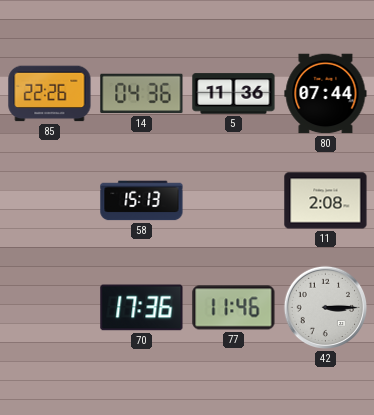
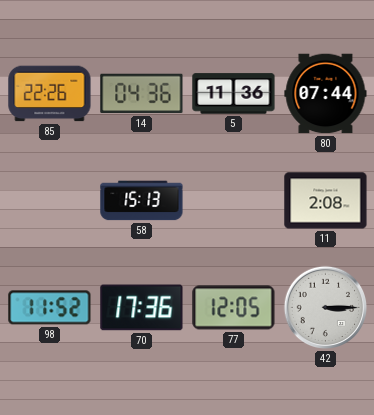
98: none -> 11:52 (50, 308)
77: 11:46 -> 12:05 (234, 308)
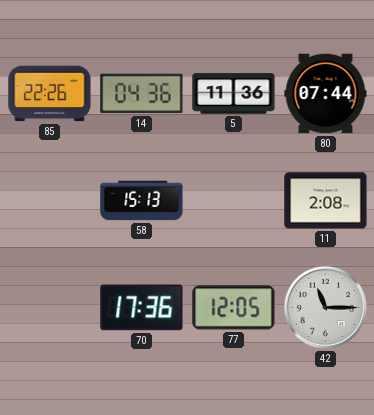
98: 11:52 -> none (50, 308)
42: 3:15 -> 11:15 (326, 308)
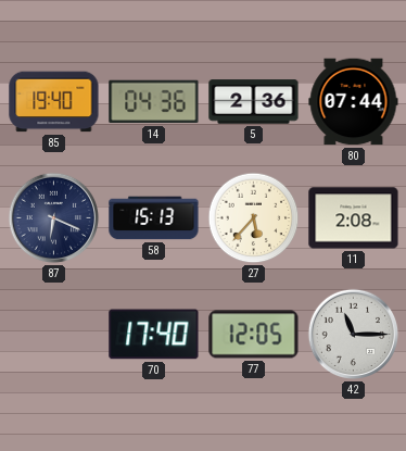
85: 22:26 -> 19:40 (54, 102)
5: 11:36 -> 2:36 (254, 102)
87: none -> 6:19 (54, 218)
27: none -> 5:37 (254, 218)
70: 17:36 -> 17:40 (154, 335)
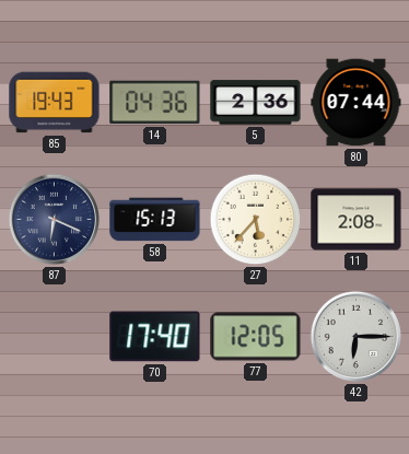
85: 19:40 -> 19:43 (55, 103)
42: 11:15 -> 6:15 (357, 337)
